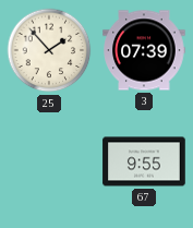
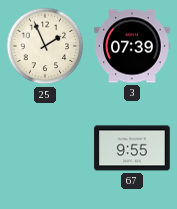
25: 1:53 -> 1:56 (45, 46)
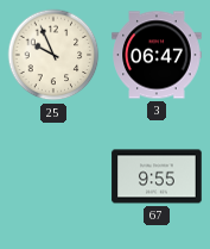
25: 1:56 -> 9:56 (53, 55)
3: 07:39 -> 06:47 (157, 55)
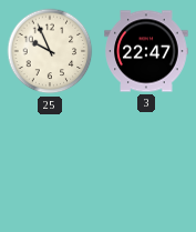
3: 06:47 -> 22:47 (146, 51)
67: 9:55 -> none (157, 176)
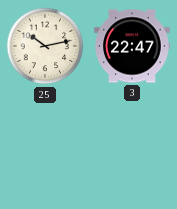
25: 9:56 -> 10:13 (45, 46)
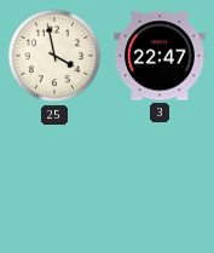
25: 10:13 -> 3:58 (54, 56)
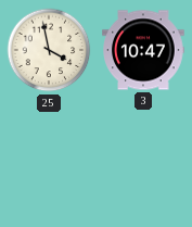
3: 22:47 -> 10:47 (143, 50)
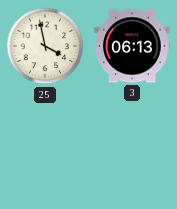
3: 10:47 -> 06:13 (132, 46)
